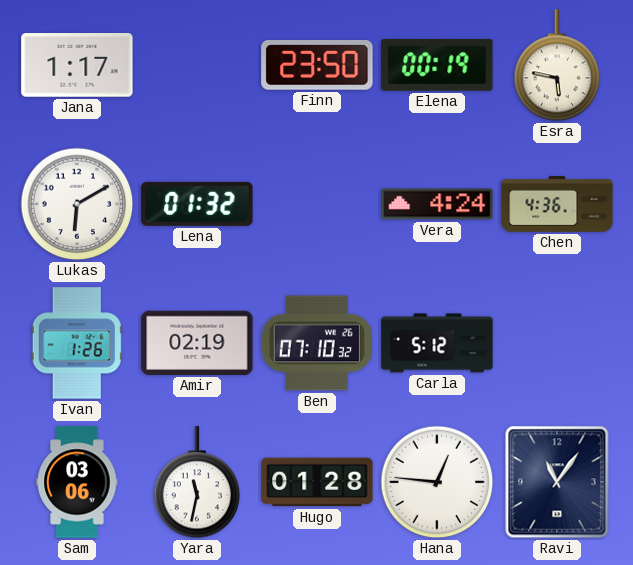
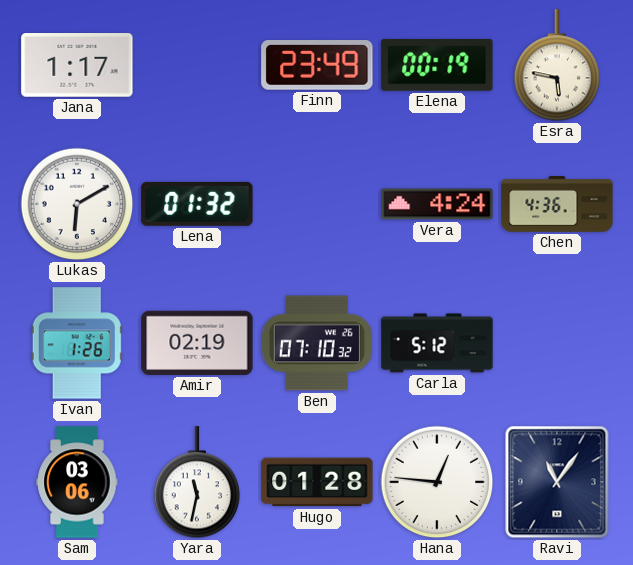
Finn: 23:50 -> 23:49 (317, 66)
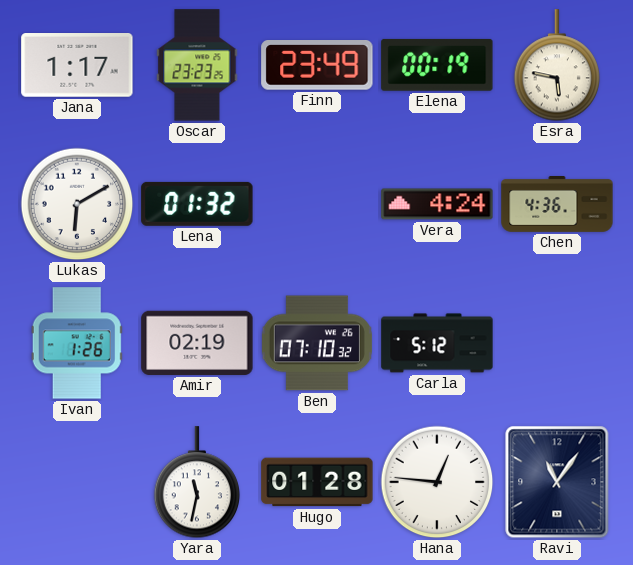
Oscar: none -> 23:23 (197, 65)
Sam: 03:06 -> none (77, 482)
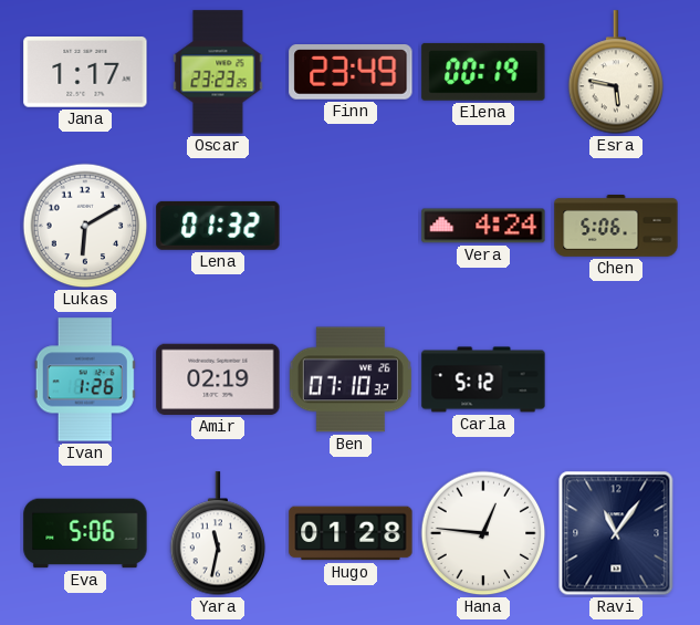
Chen: 4:36 -> 5:06 (616, 227)
Eva: none -> 5:06 (85, 533)
